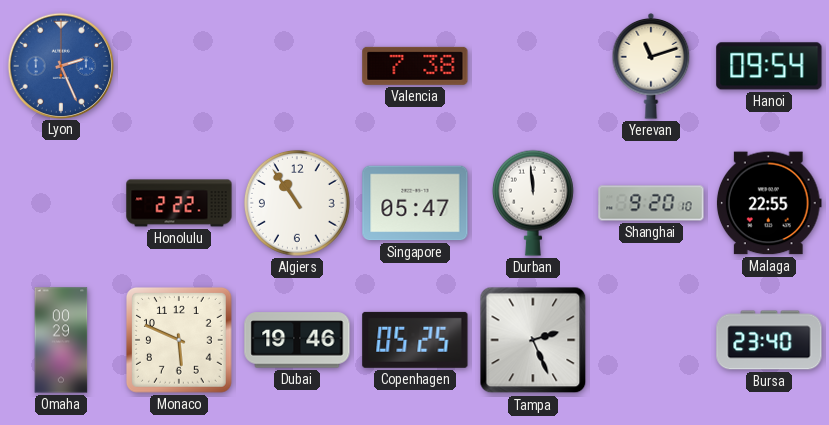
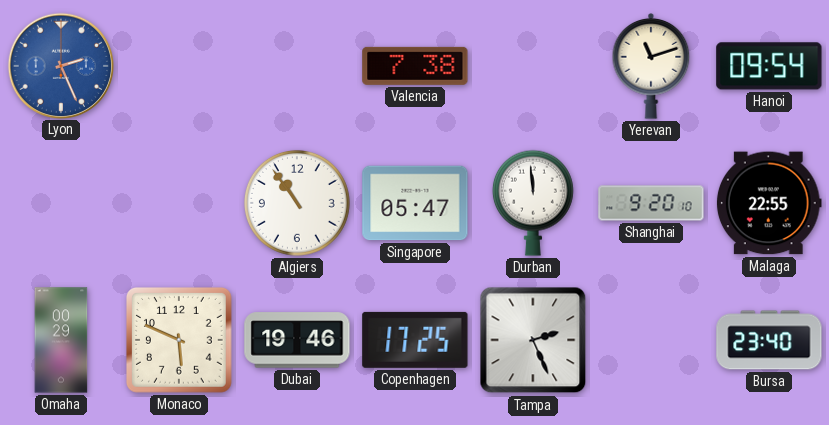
Honolulu: 2:22 -> none (179, 203)
Copenhagen: 05:25 -> 17:25 (415, 340)
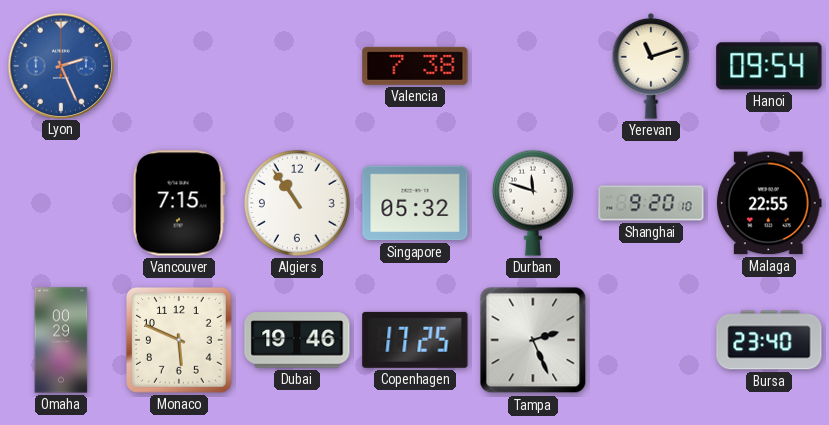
Vancouver: none -> 7:15 (179, 203)
Singapore: 05:47 -> 05:32 (415, 203)
Durban: 11:59 -> 11:48 (533, 203)
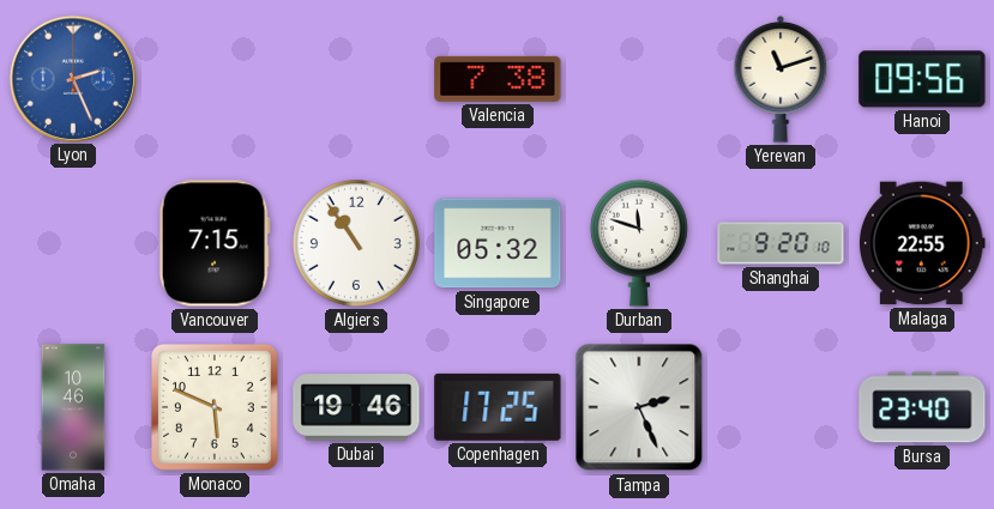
Hanoi: 09:54 -> 09:56 (922, 79)
Omaha: 00:29 -> 10:46 (73, 407)
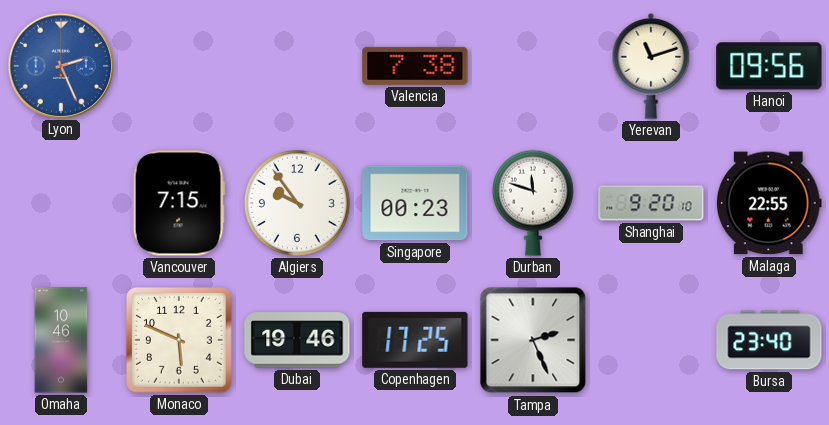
Algiers: 10:54 -> 9:54 (297, 203)
Singapore: 05:32 -> 00:23 (415, 203)
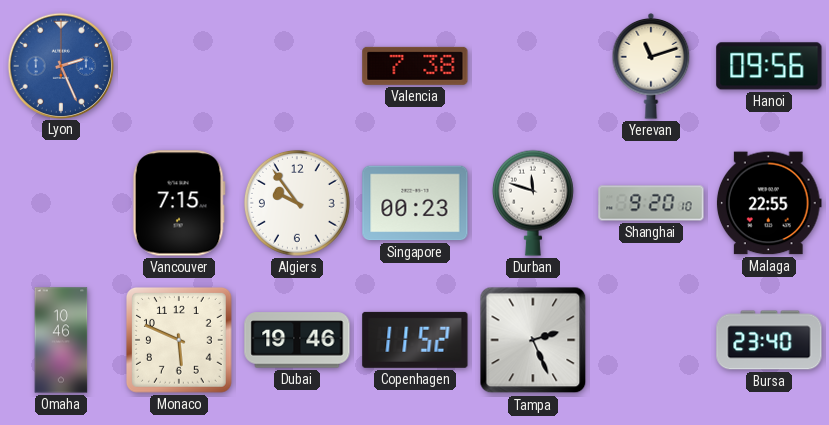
Copenhagen: 17:25 -> 11:52 (415, 340)
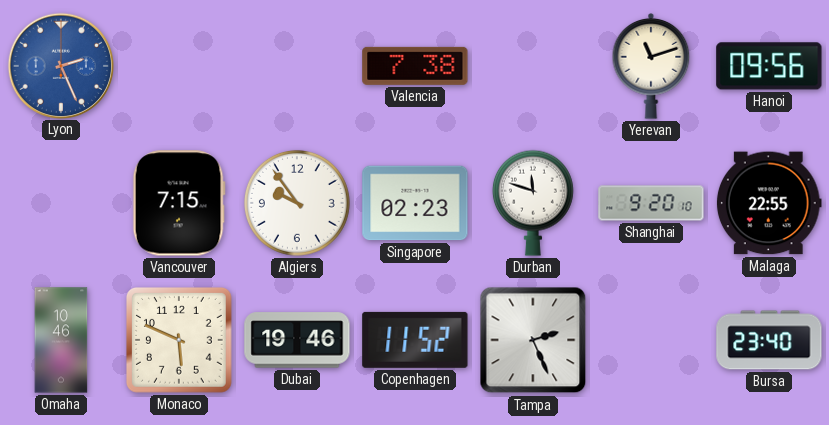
Singapore: 00:23 -> 02:23 (415, 203)
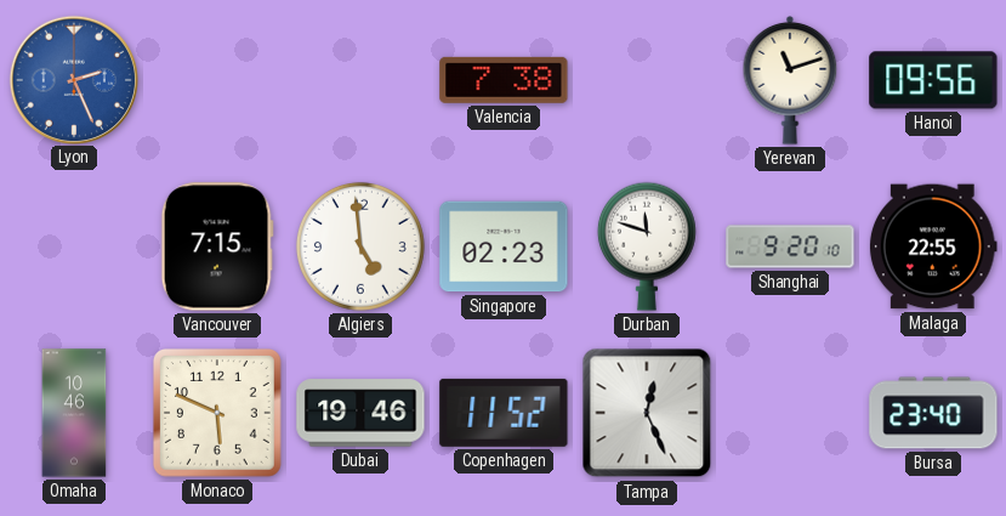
Algiers: 9:54 -> 4:59 (360, 246)
Tampa: 2:26 -> 12:26 (647, 413)
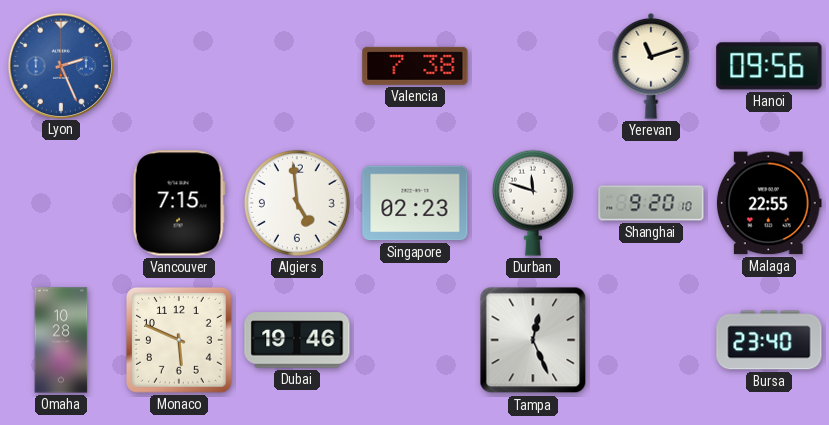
Omaha: 10:46 -> 10:28 (61, 340)
Copenhagen: 11:52 -> none (504, 413)
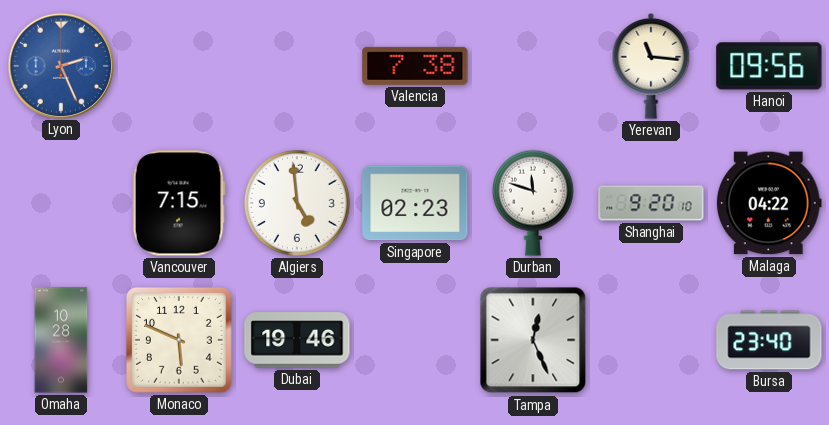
Yerevan: 11:12 -> 11:16 (651, 67)
Malaga: 22:55 -> 04:22 (769, 203)
